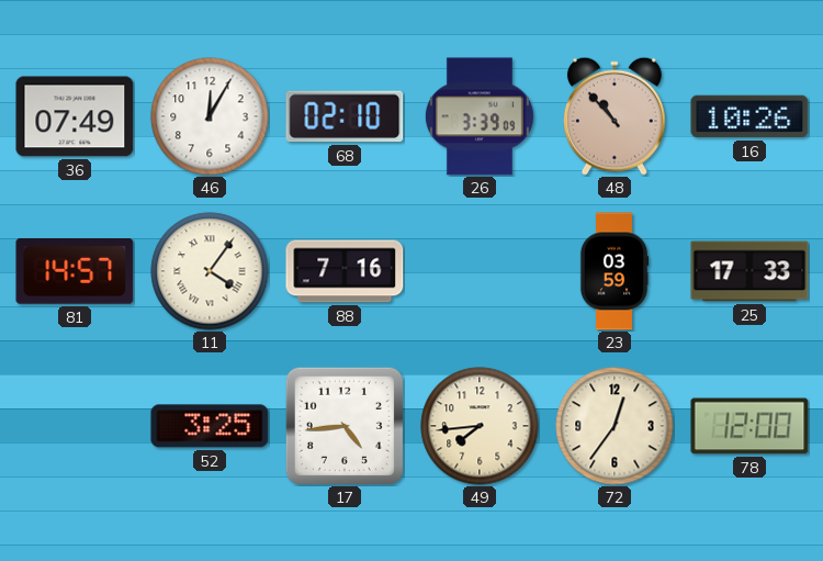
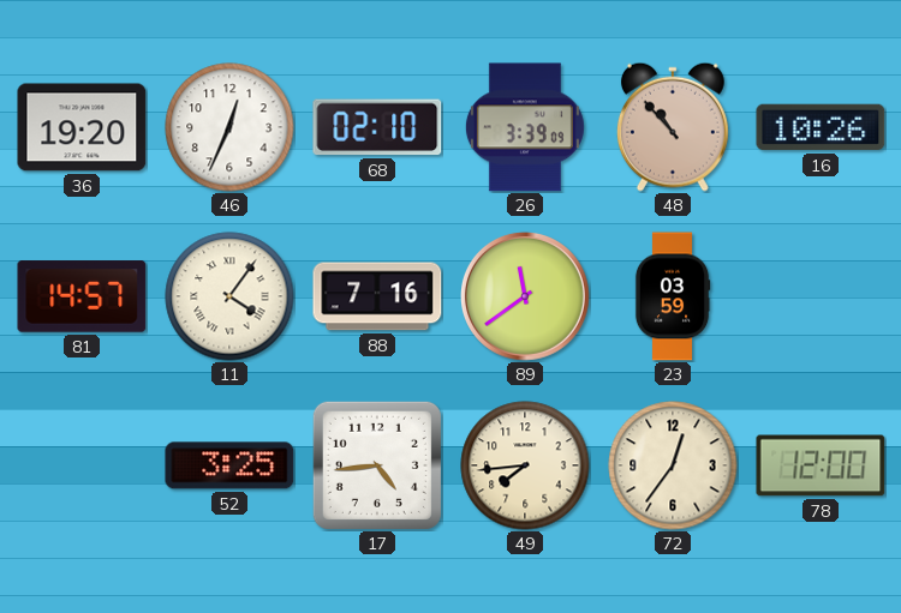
36: 07:49 -> 19:20 (82, 127)
46: 12:05 -> 12:34 (229, 127)
89: none -> 11:39 (526, 298)
25: 17:33 -> none (749, 271)
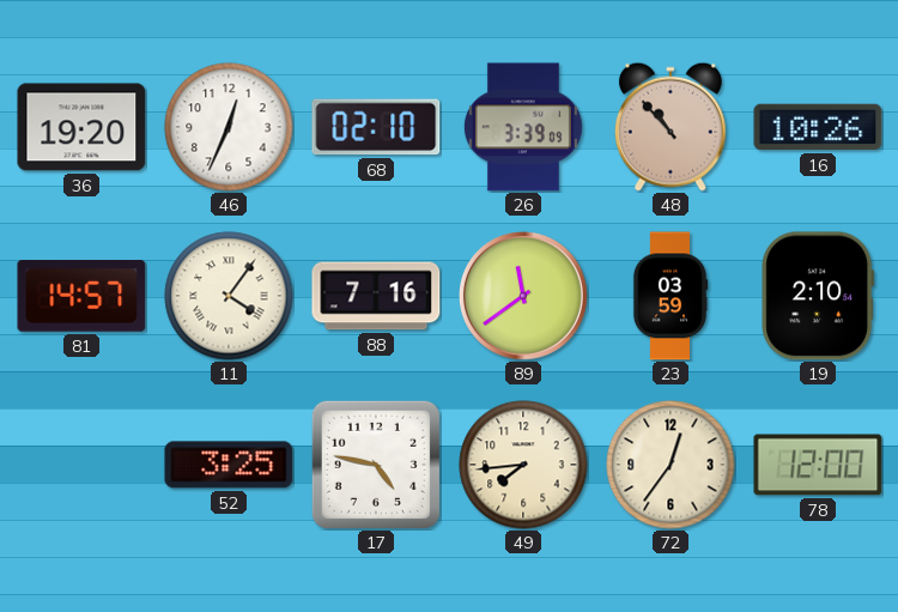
19: none -> 2:10 (818, 296)
17: 4:44 -> 4:47 (376, 465)
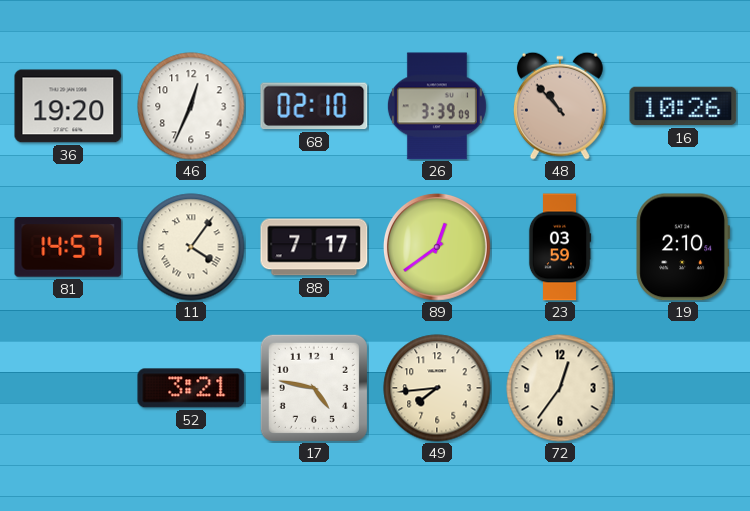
88: 7:16 -> 7:17 (314, 247)
89: 11:39 -> 12:39 (438, 248)
52: 3:25 -> 3:21 (191, 388)
78: 12:00 -> none (818, 465)
